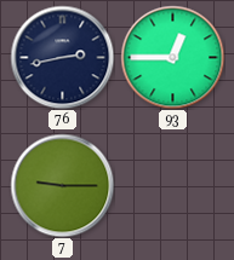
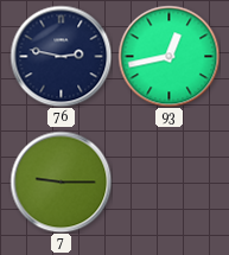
76: 2:43 -> 2:47 (61, 56)
93: 12:45 -> 12:43 (168, 56)
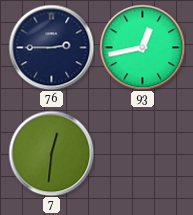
76: 2:47 -> 2:45 (51, 47)
7: 9:15 -> 12:31 (51, 153)
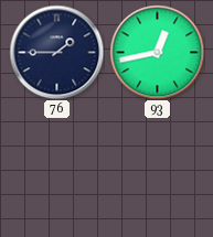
76: 2:45 -> 1:45 (56, 52)
7: 12:31 -> none (51, 153)
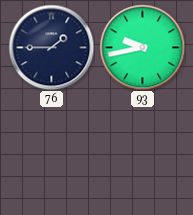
93: 12:43 -> 9:43 (142, 47)
